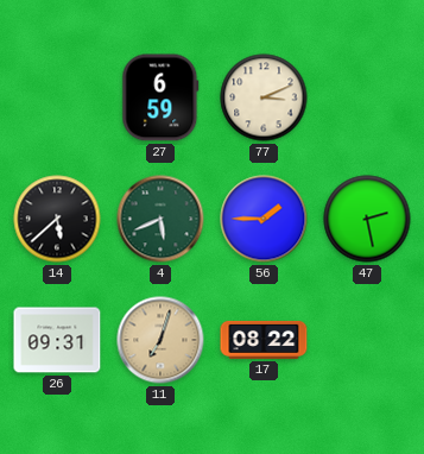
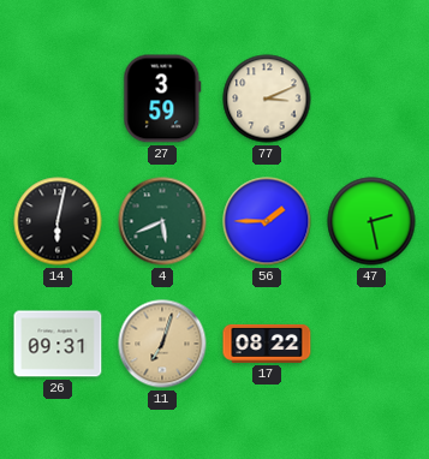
27: 6:59 -> 3:59 (162, 99)
14: 5:38 -> 6:02 (58, 221)
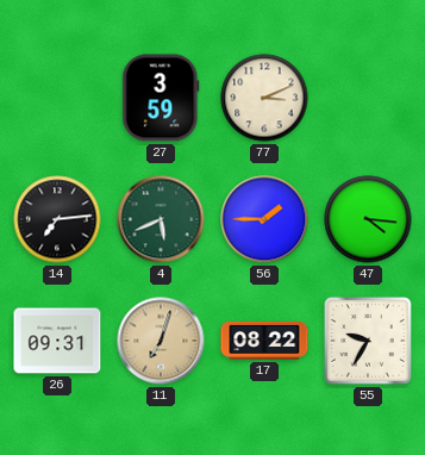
14: 6:02 -> 7:14 (57, 219)
47: 2:28 -> 4:16 (368, 219)
55: none -> 9:35 (368, 341)
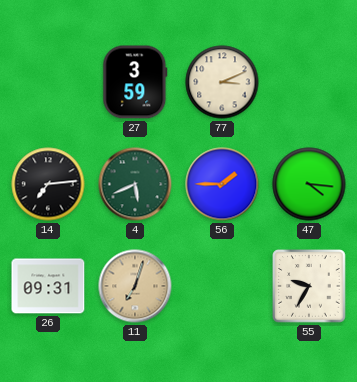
17: 08:22 -> none (264, 341)
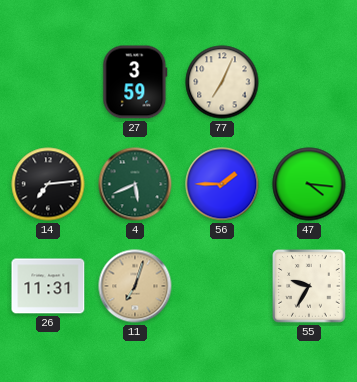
77: 3:11 -> 7:04 (222, 82)
26: 09:31 -> 11:31 (48, 286)
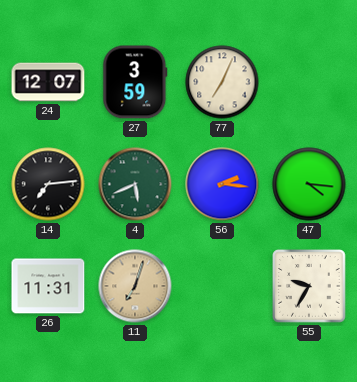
24: none -> 12:07 (48, 82)
56: 1:45 -> 2:16 (222, 184)
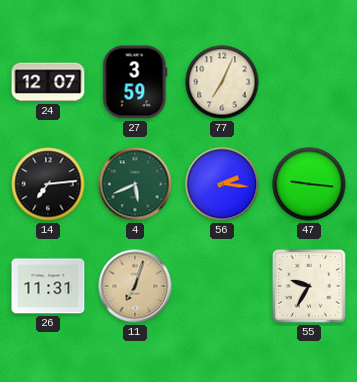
47: 4:16 -> 9:16 (309, 184)
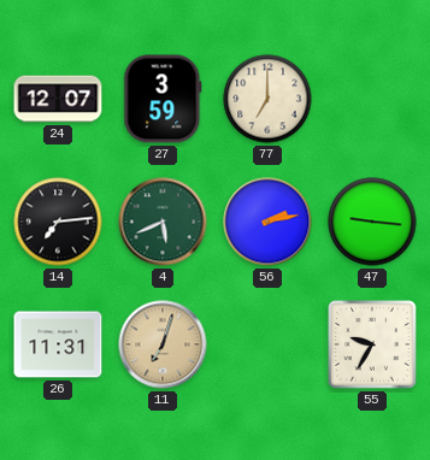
77: 7:04 -> 7:00 (267, 99)
56: 2:16 -> 2:13 (267, 222)
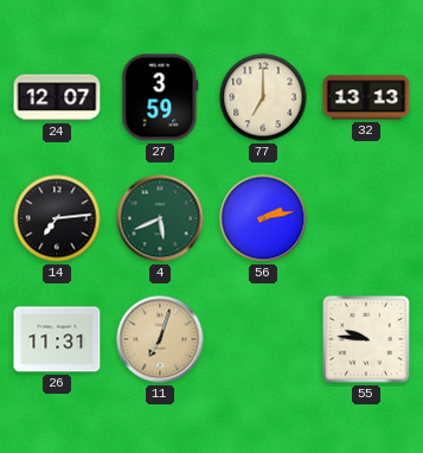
32: none -> 13:13 (366, 97)
47: 9:16 -> none (372, 222)
55: 9:35 -> 9:46 (366, 339)
